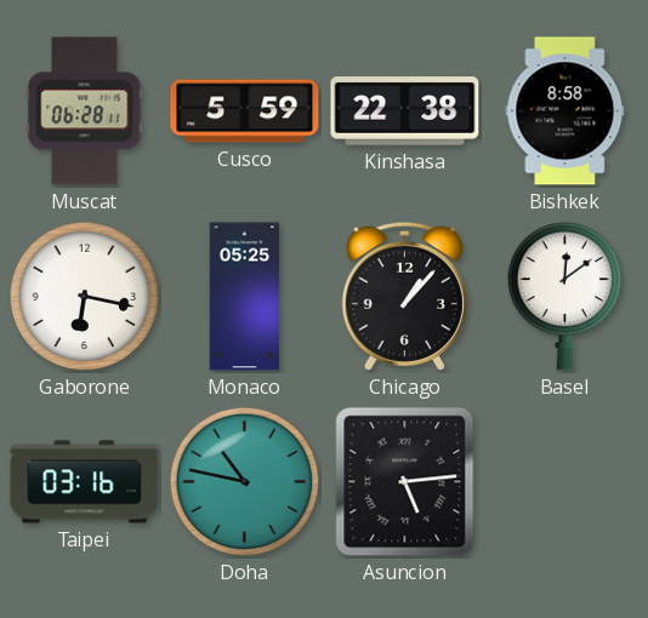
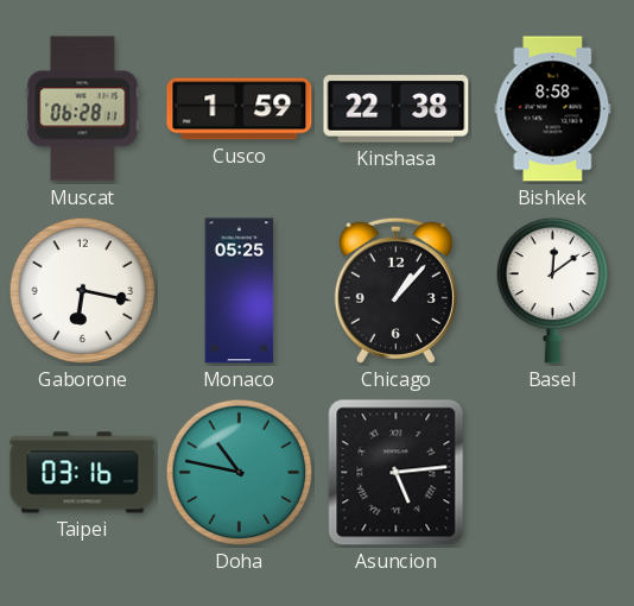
Cusco: 5:59 -> 1:59 (240, 109)
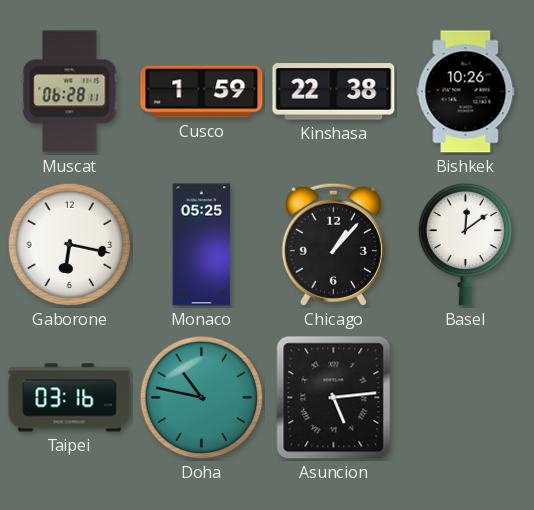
Bishkek: 8:58 -> 10:26 (466, 92)
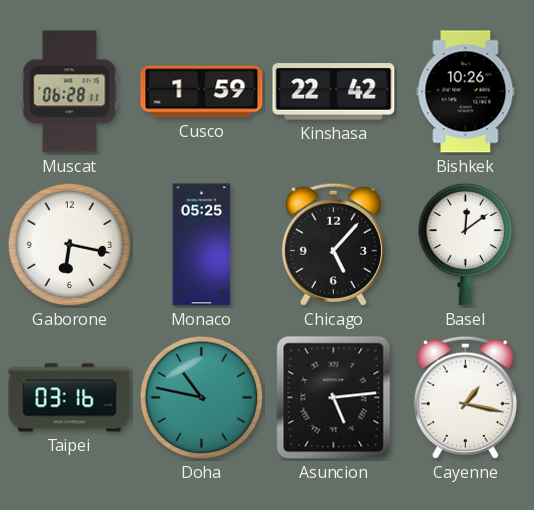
Kinshasa: 22:38 -> 22:42 (334, 92)
Chicago: 1:07 -> 5:07 (333, 244)
Cayenne: none -> 1:17 (465, 397)
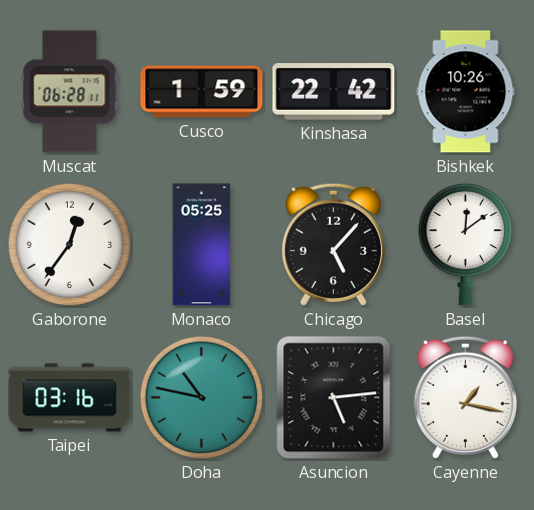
Gaborone: 6:17 -> 12:36 (70, 245)
